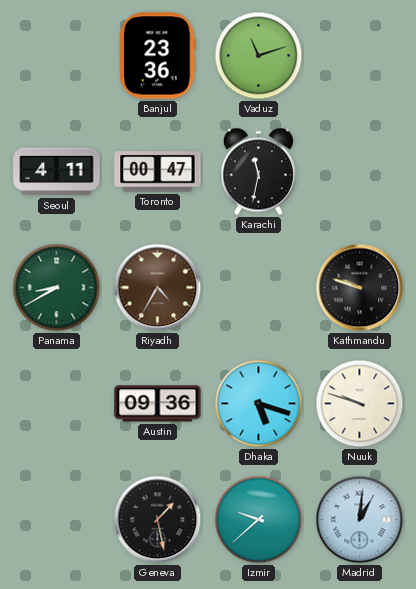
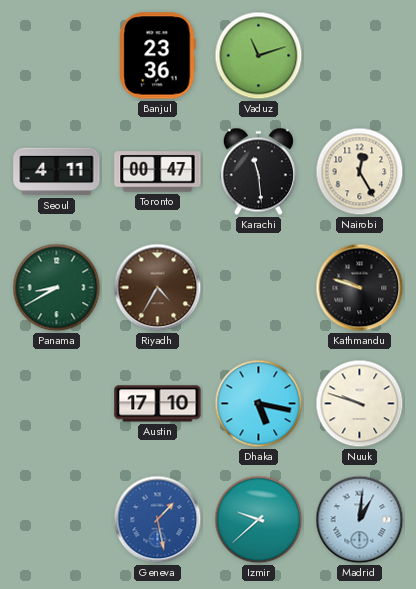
Karachi: 11:32 -> 11:29 (258, 172)
Nairobi: none -> 12:25 (360, 172)
Austin: 09:36 -> 17:10 (158, 404)
Dhaka: 5:18 -> 5:17 (259, 404)
Geneva dial: black -> blue (158, 520)
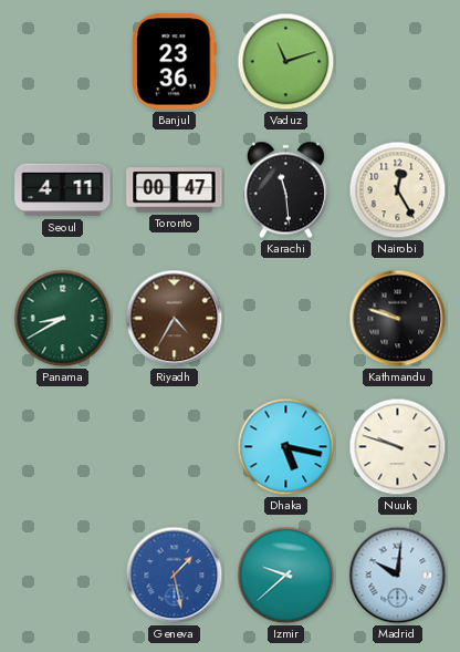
Austin: 17:10 -> none (158, 404)
Madrid: 1:01 -> 10:01 (398, 576)
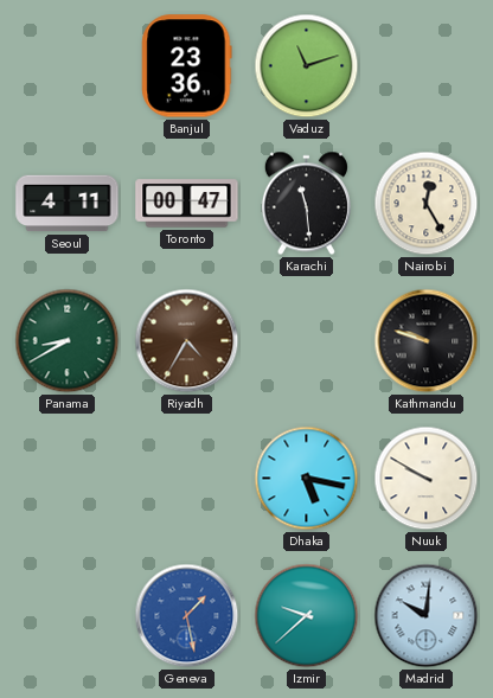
Nuuk: 9:48 -> 9:50 (427, 479)
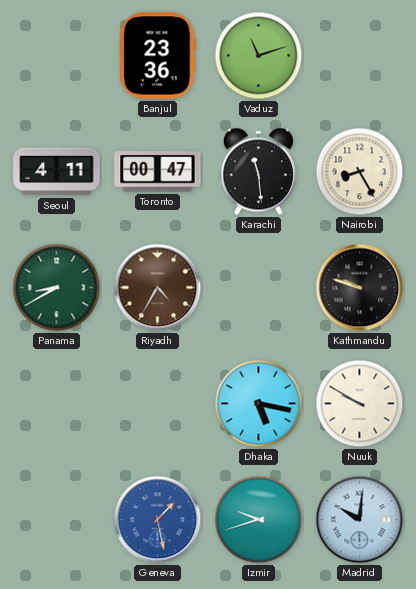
Nairobi: 12:25 -> 8:25 (360, 172)
Izmir: 9:38 -> 9:42 (259, 520)
